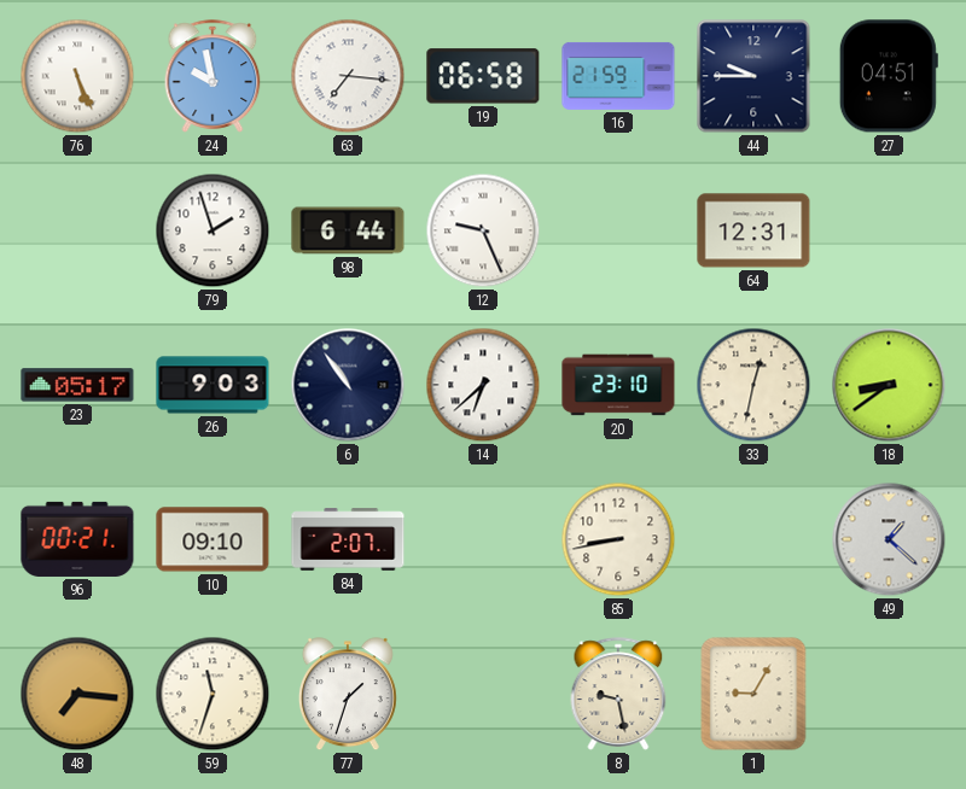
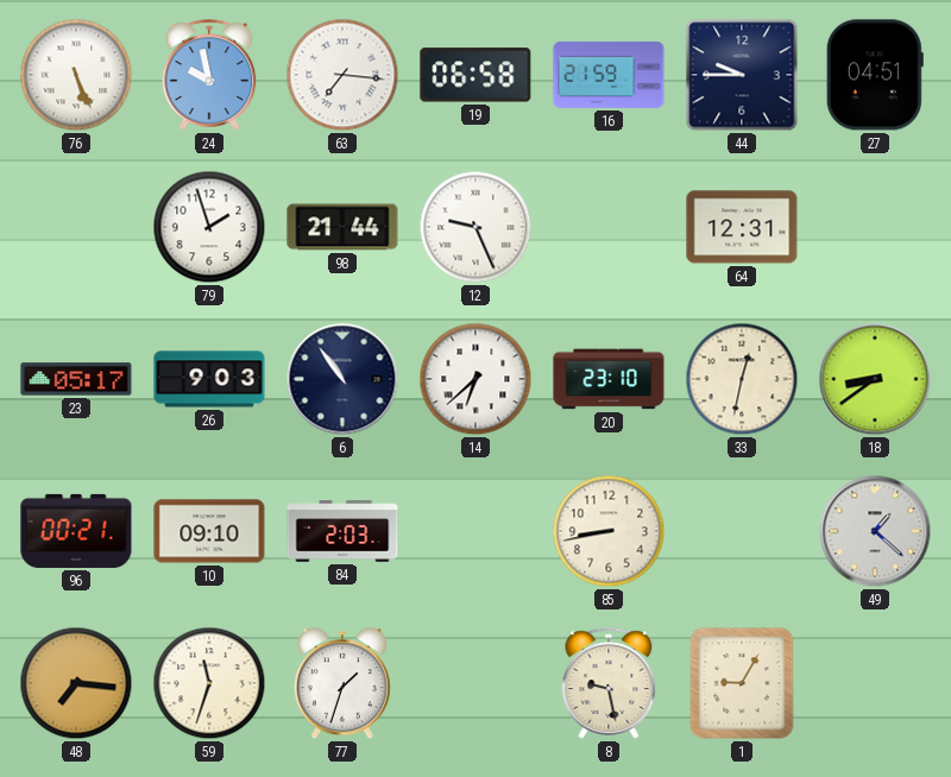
98: 6:44 -> 21:44 (342, 227)
84: 2:07 -> 2:03 (342, 531)
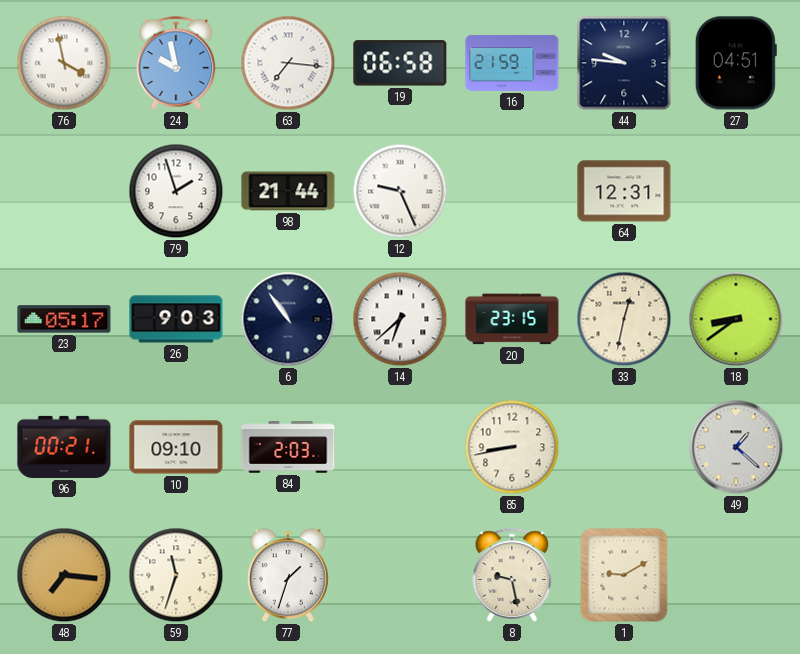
76: 5:26 -> 3:58 (64, 63)
44: 9:45 -> 9:46 (624, 63)
20: 23:10 -> 23:15 (512, 319)
1: 9:05 -> 9:10 (624, 575)
